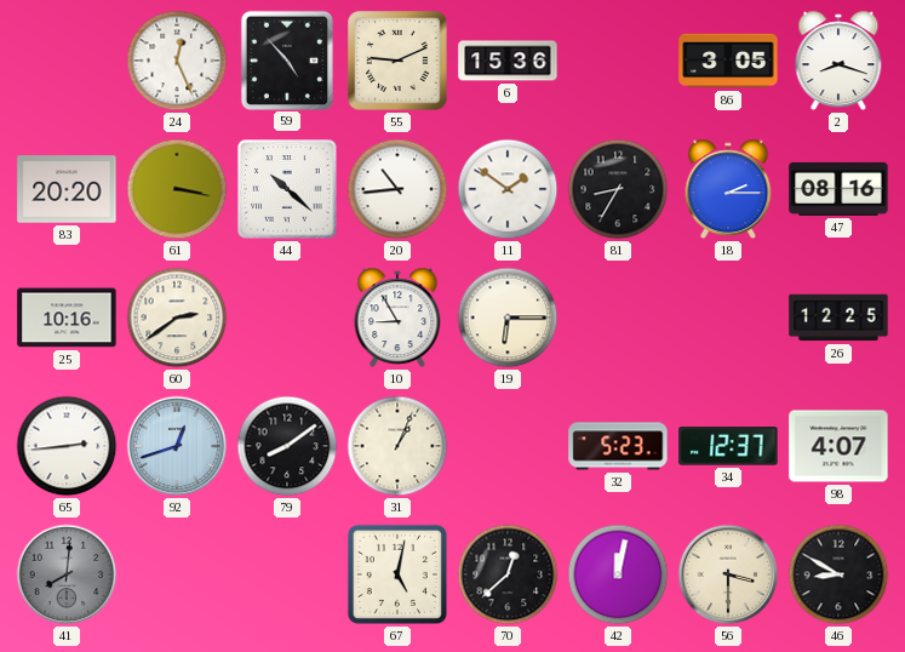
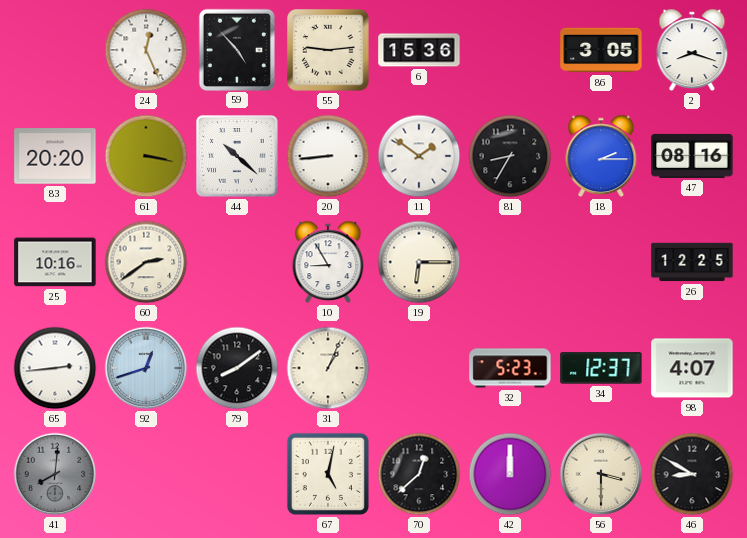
55: 9:11 -> 9:14 (328, 50)
20: 10:44 -> 8:44 (328, 156)
42: 12:02 -> 12:00 (510, 474)
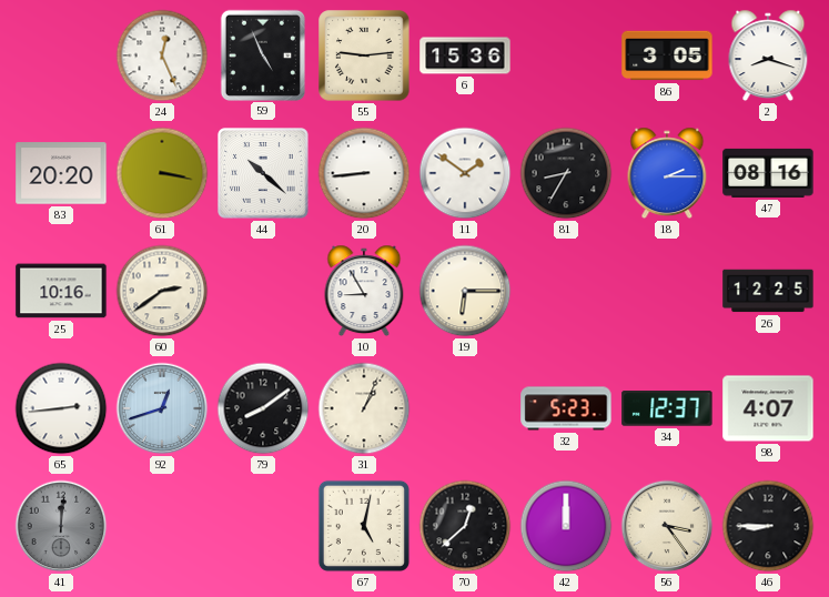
59: 4:53 -> 4:56 (262, 54)
41: 8:01 -> 12:01 (61, 526)
56: 3:30 -> 3:24 (667, 526)
46: 8:50 -> 8:45 (768, 526)
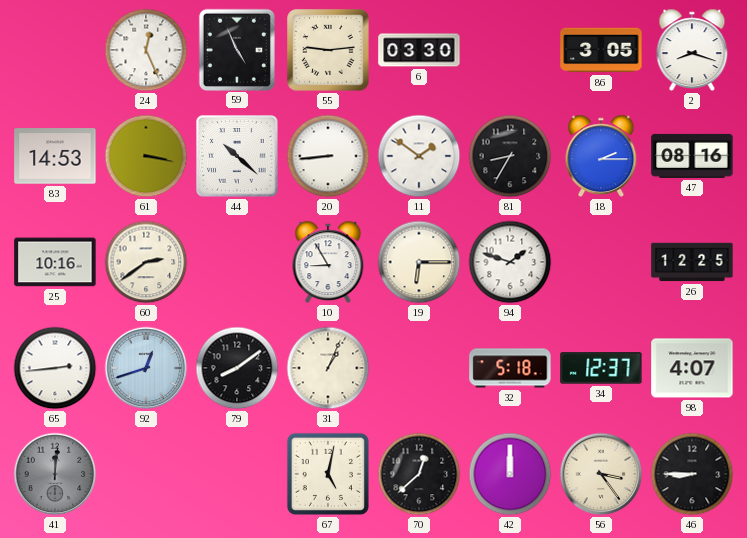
6: 15:36 -> 03:30 (419, 50)
83: 20:20 -> 14:53 (55, 156)
94: none -> 1:48 (510, 262)
32: 5:23 -> 5:18 (510, 368)
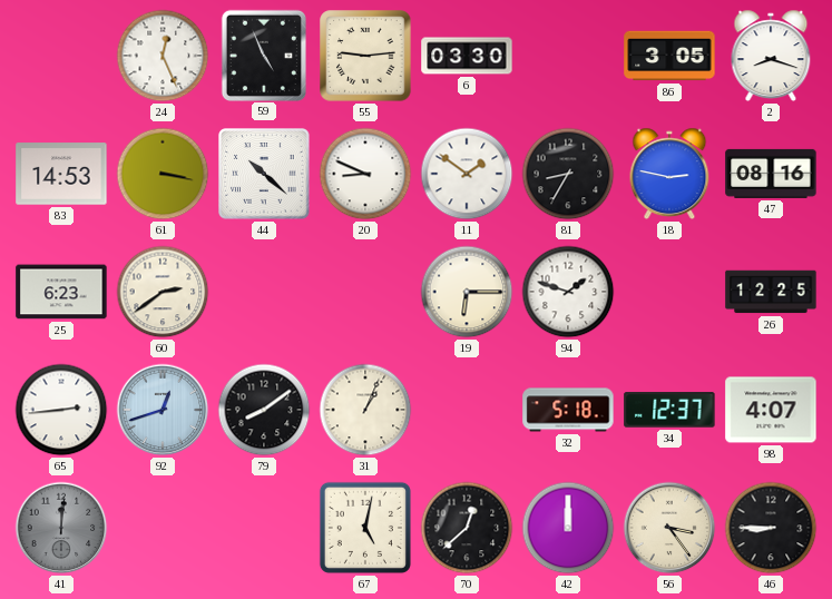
20: 8:44 -> 8:49 (365, 174)
18: 2:15 -> 2:47 (669, 174)
25: 10:16 -> 6:23 (61, 292)
10: 8:55 -> none (328, 262)
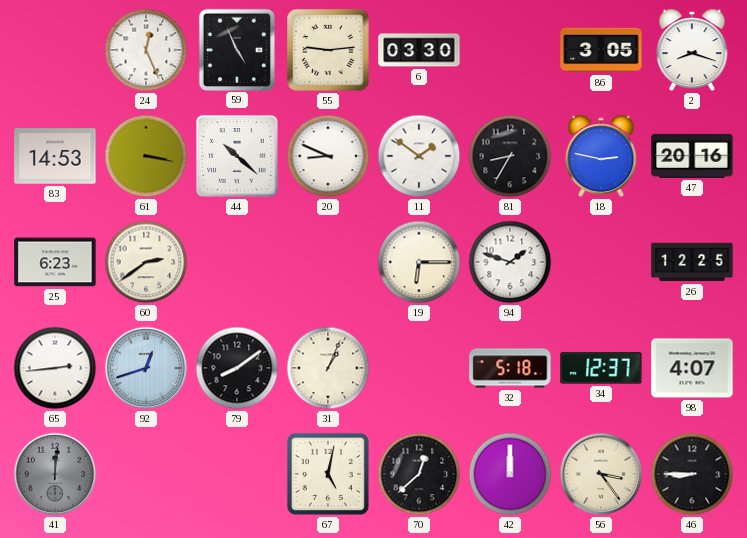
47: 08:16 -> 20:16 (692, 156)
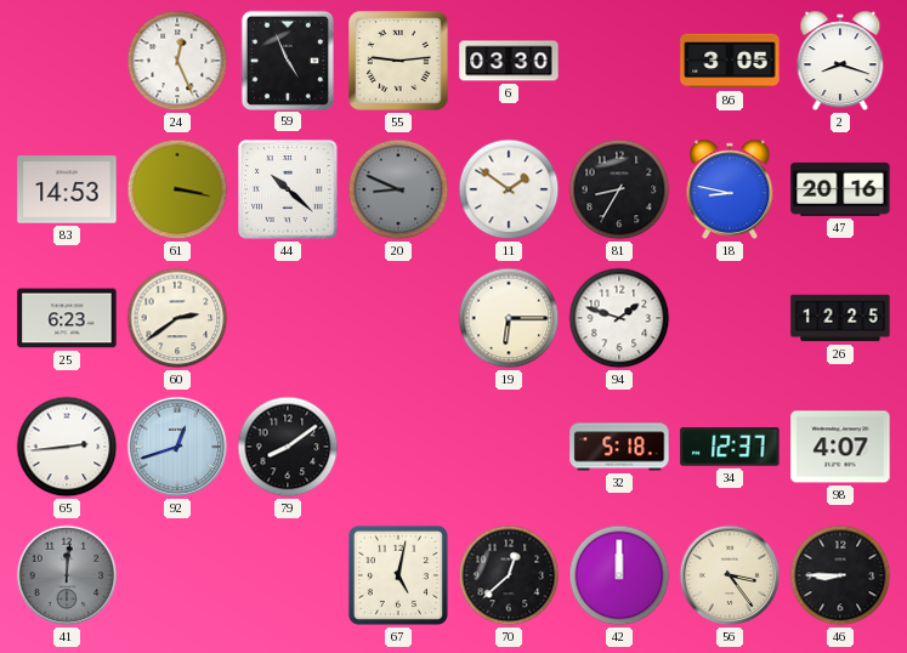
20 dial: white -> grey (398, 189)
18: 2:47 -> 8:47 (730, 189)
31: 1:04 -> none (328, 368)
